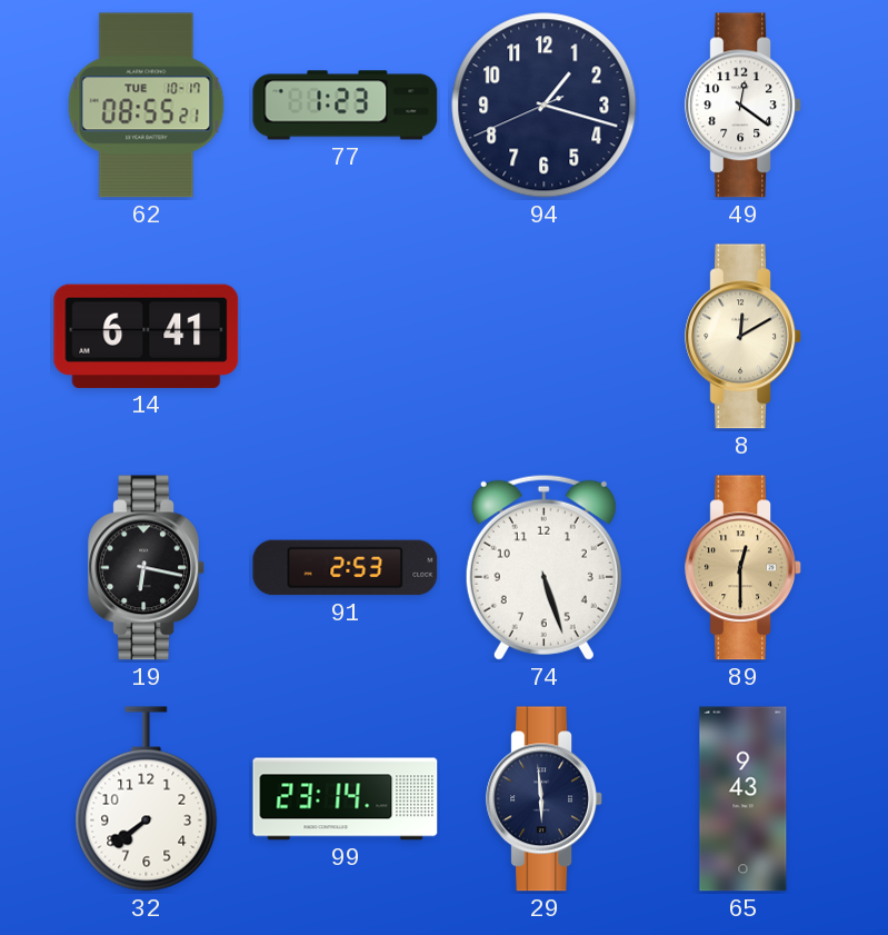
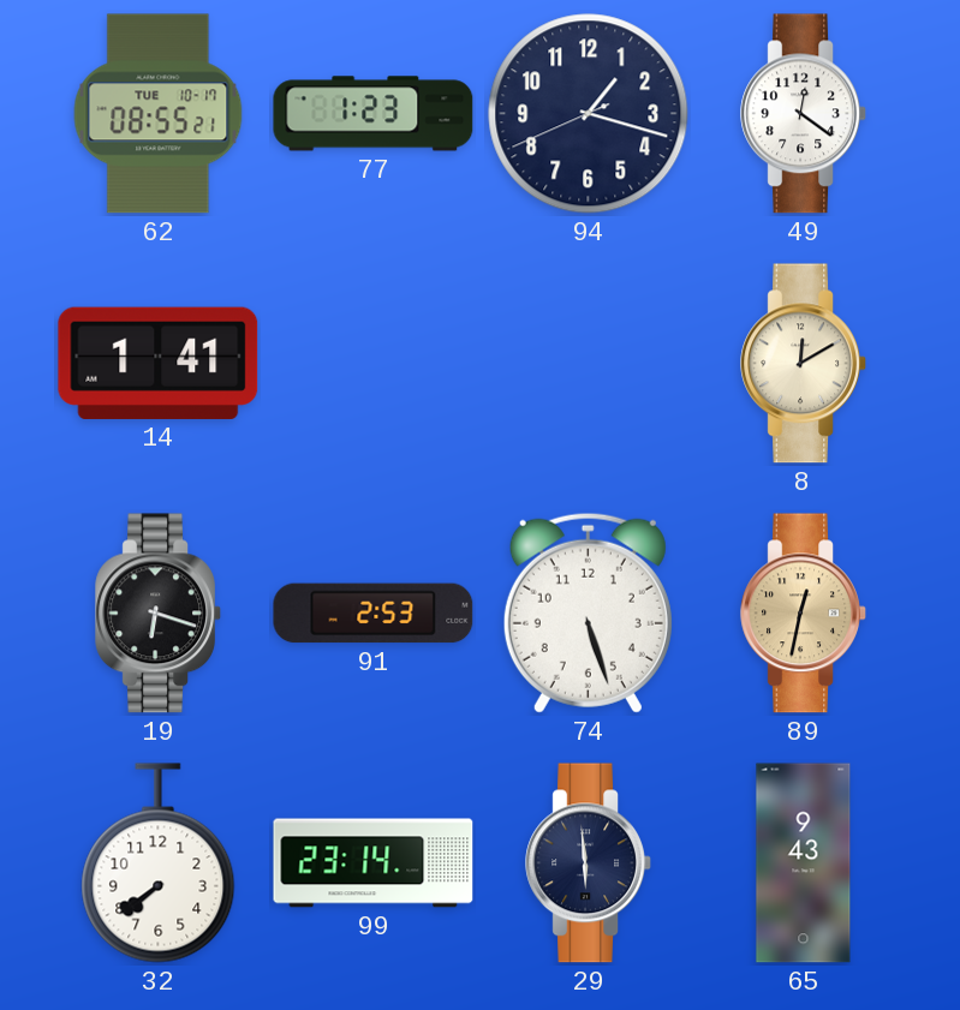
14: 6:41 -> 1:41 (159, 363)
19: 6:17 -> 6:18 (157, 614)
89: 12:30 -> 12:32 (803, 614)
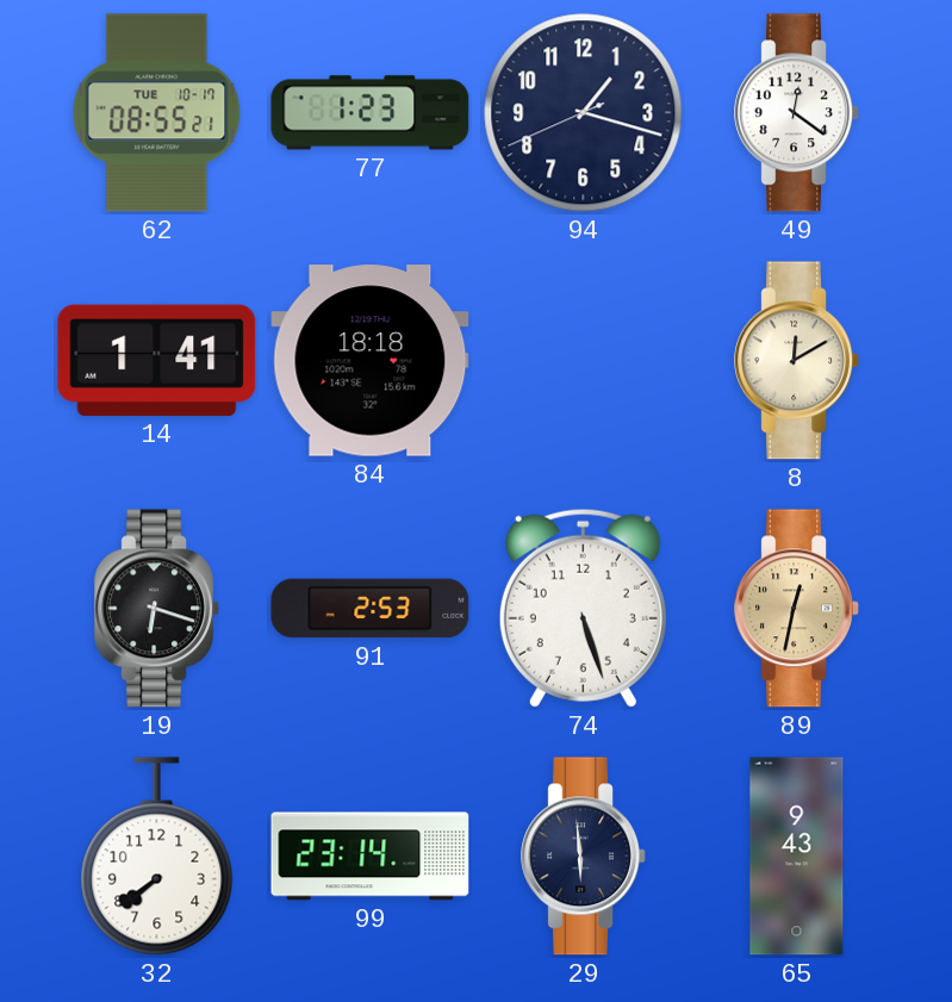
84: none -> 18:18 (371, 361)
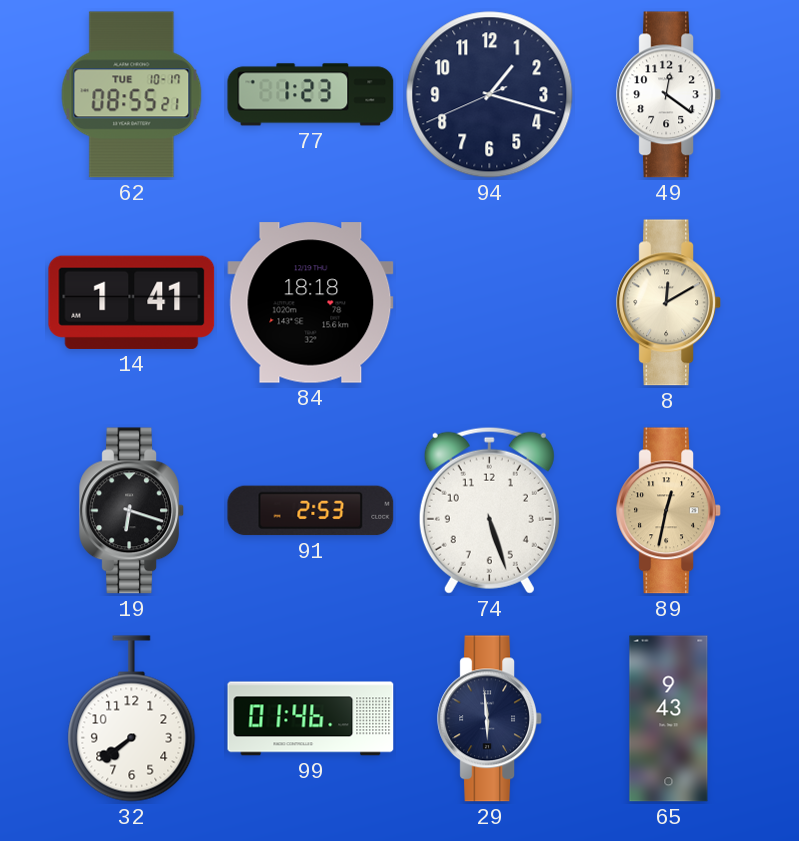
99: 23:14 -> 01:46 (311, 719)
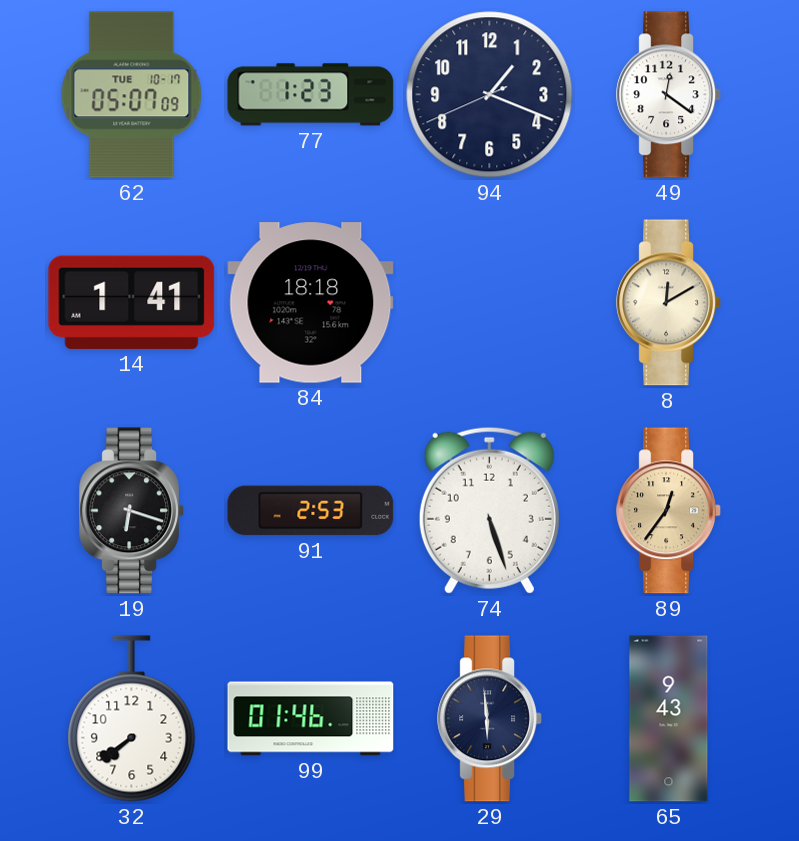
62: 08:55 -> 05:07 (132, 95)
94: 1:17 -> 1:18 (490, 95)
89: 12:32 -> 12:36 (668, 511)
